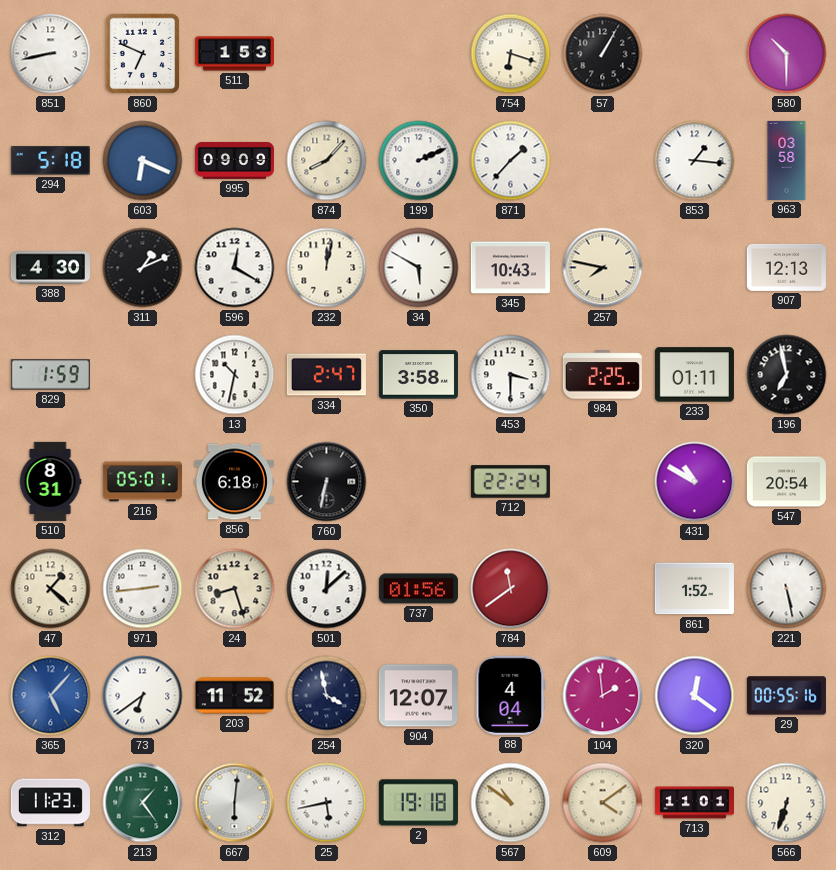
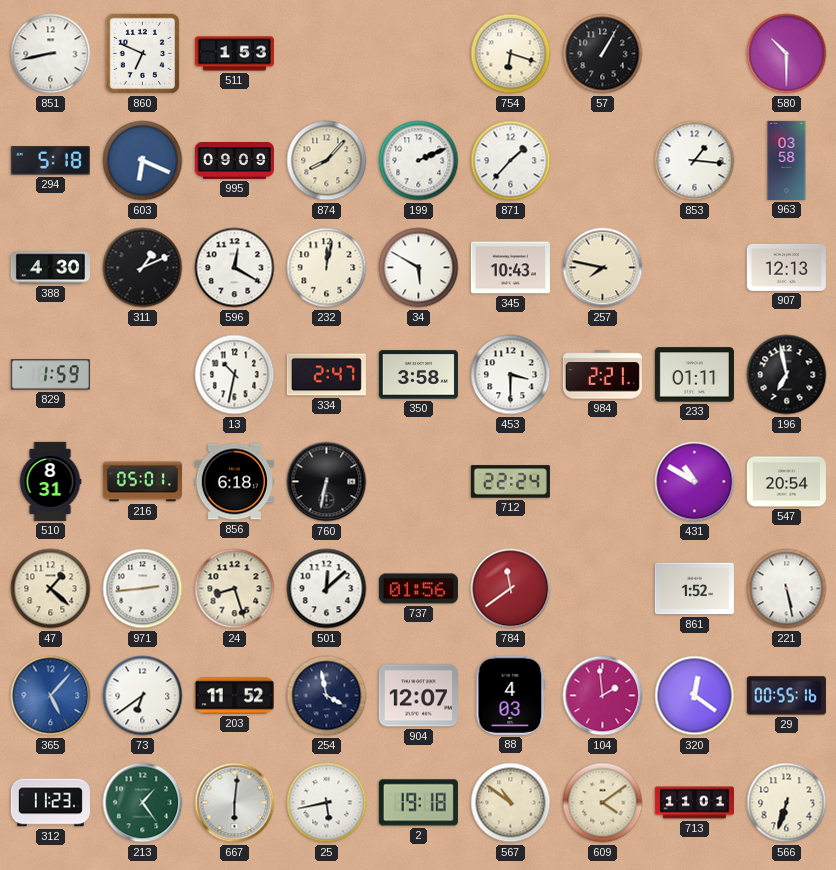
984: 2:25 -> 2:21 (602, 375)
88: 4:04 -> 4:03 (511, 695)
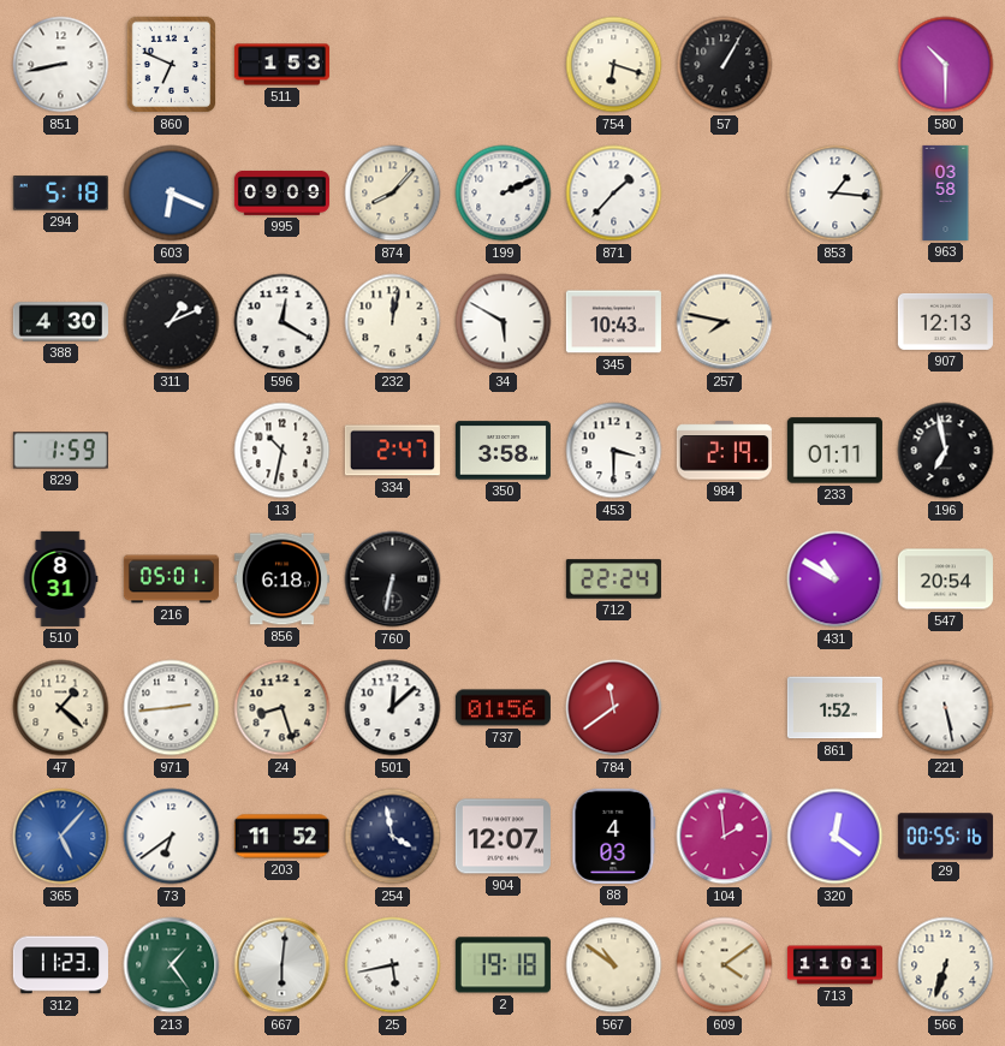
984: 2:21 -> 2:19 (724, 451)
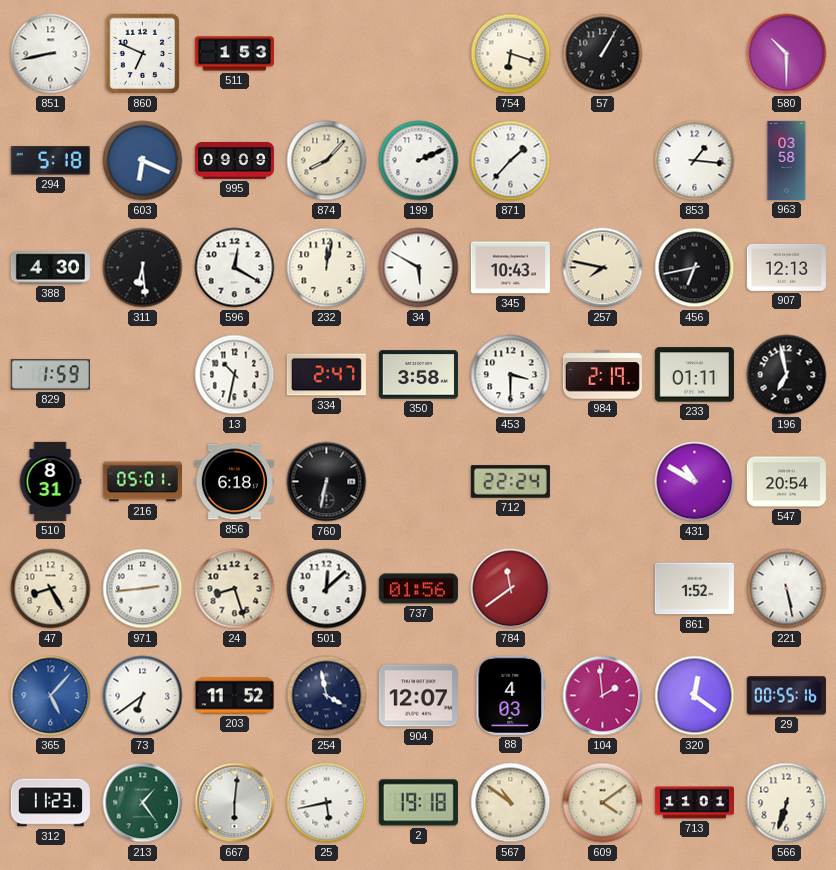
311: 1:11 -> 6:29 (143, 268)
456: none -> 6:43 (695, 268)
47: 1:22 -> 8:25 (51, 589)
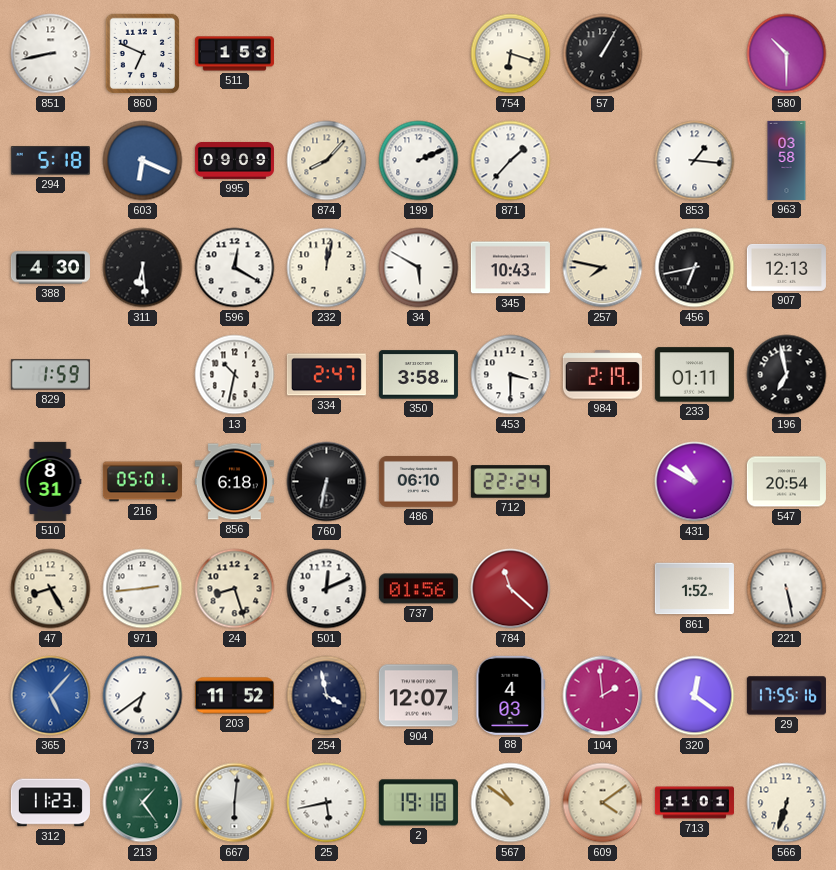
486: none -> 06:10 (418, 482)
501: 12:08 -> 12:11 (327, 589)
784: 11:39 -> 11:22 (511, 589)
29: 00:55 -> 17:55 (786, 696)
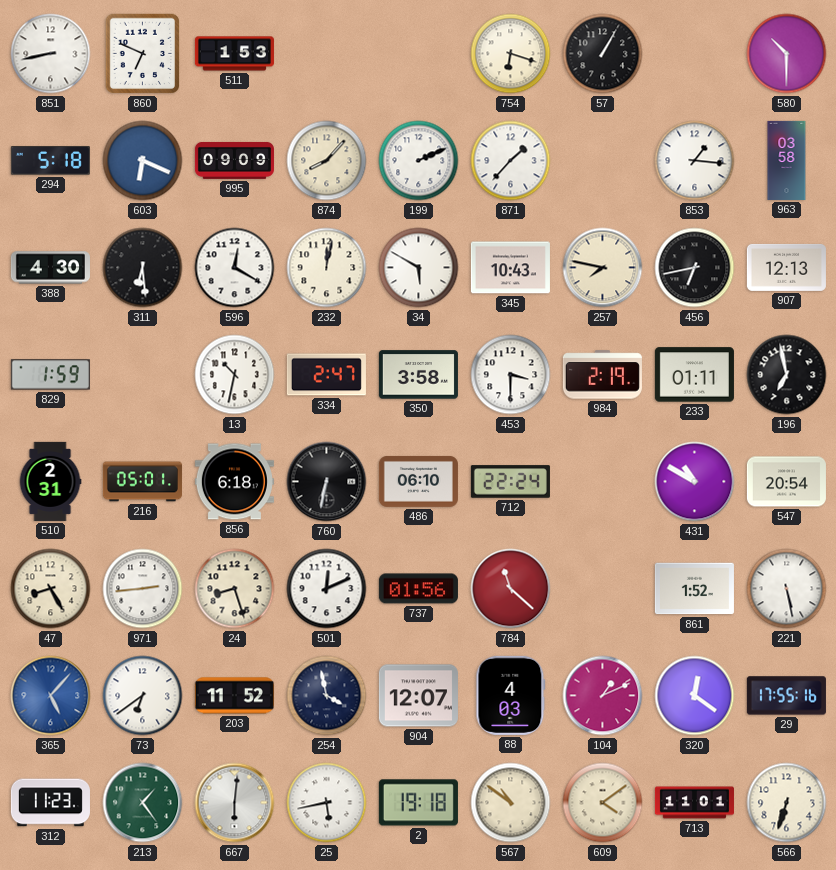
510: 8:31 -> 2:31 (50, 481)
104: 1:59 -> 1:11 (603, 696)
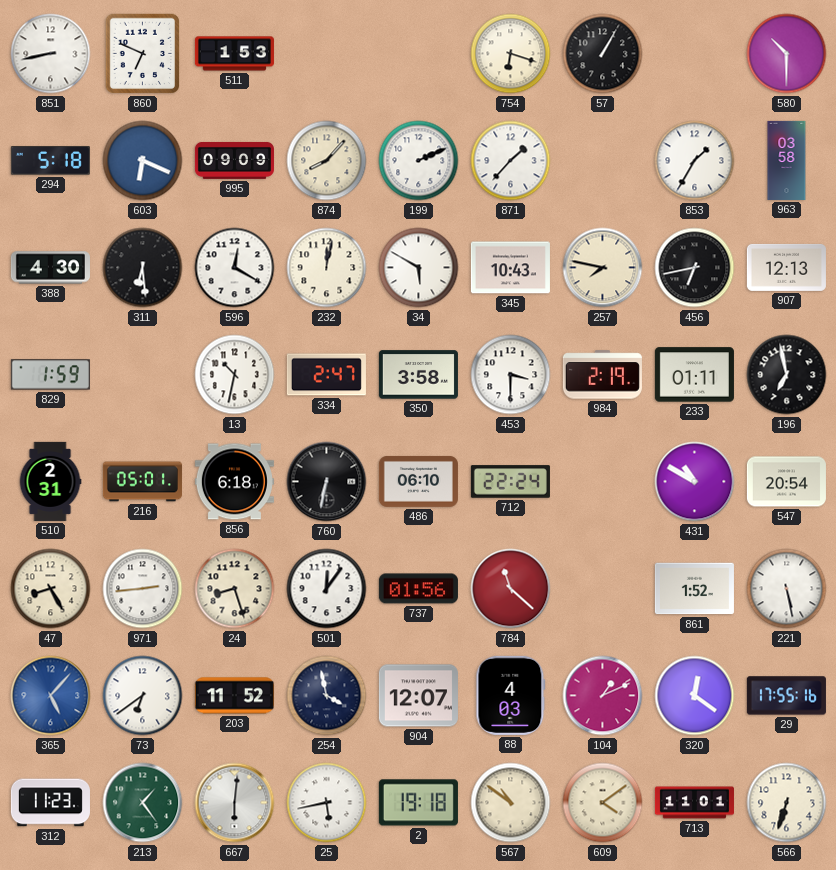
853: 1:16 -> 1:35 (695, 161)
501: 12:11 -> 12:06 (327, 589)
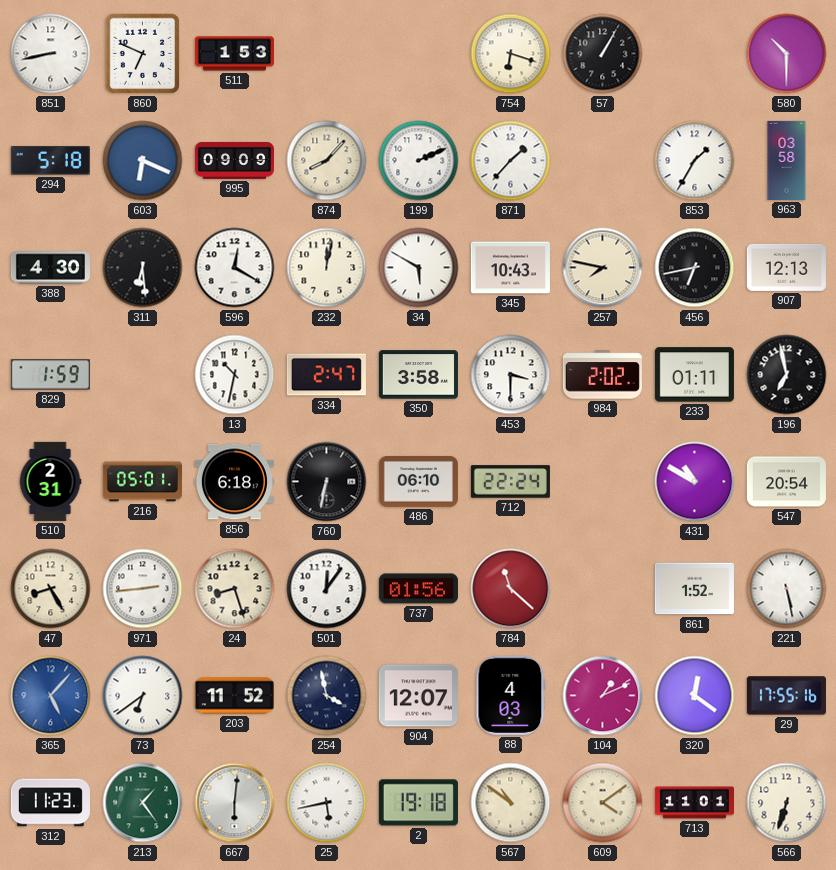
984: 2:19 -> 2:02 (602, 375)
